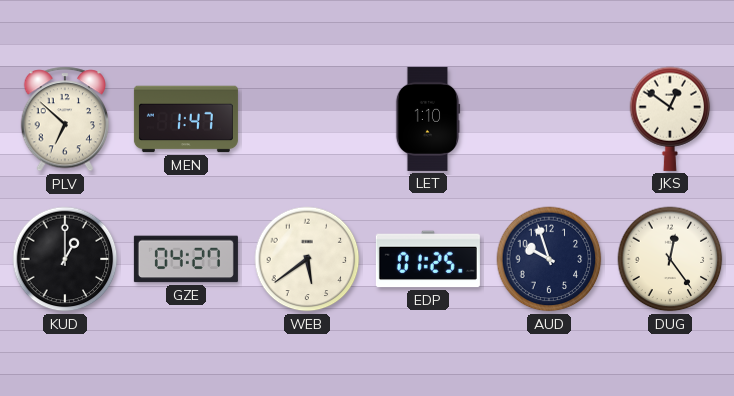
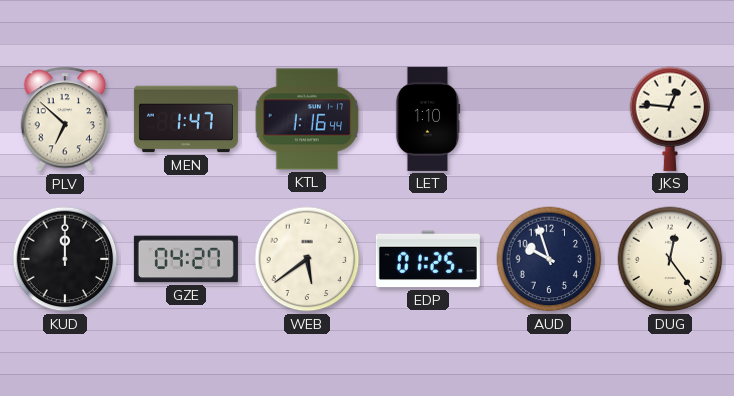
KTL: none -> 1:16 (307, 119)
JKS: 12:51 -> 12:46 (670, 119)
KUD: 1:00 -> 12:00 (65, 259)
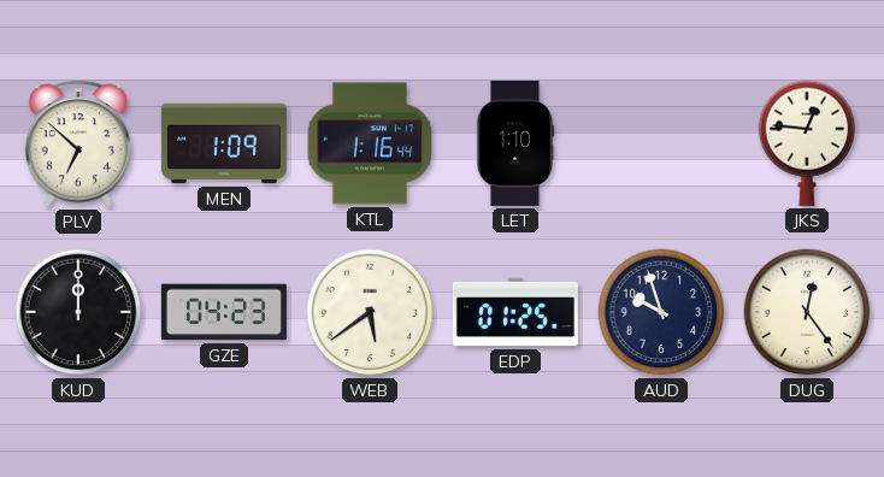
MEN: 1:47 -> 1:09 (224, 143)
GZE: 04:27 -> 04:23 (224, 312)
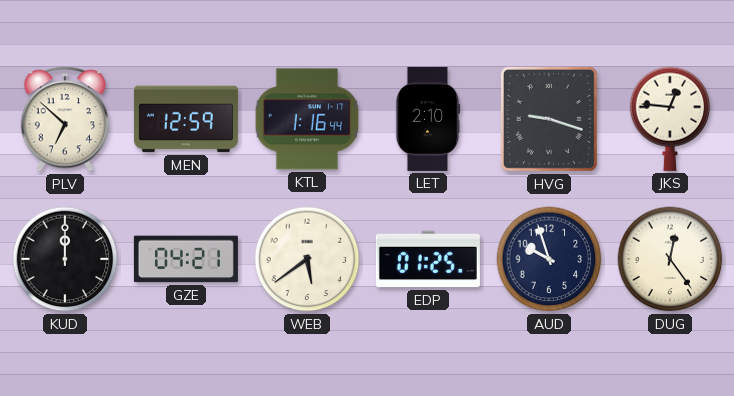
MEN: 1:09 -> 12:59 (186, 119)
LET: 1:10 -> 2:10 (428, 119)
HVG: none -> 9:18 (549, 119)
GZE: 04:23 -> 04:21 (186, 259)
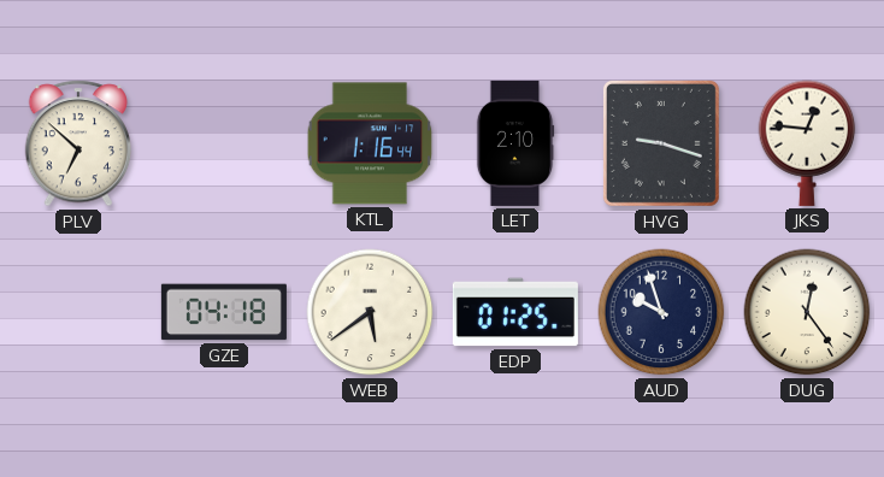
MEN: 12:59 -> none (186, 119)
KUD: 12:00 -> none (65, 259)
GZE: 04:21 -> 04:18 (224, 312)
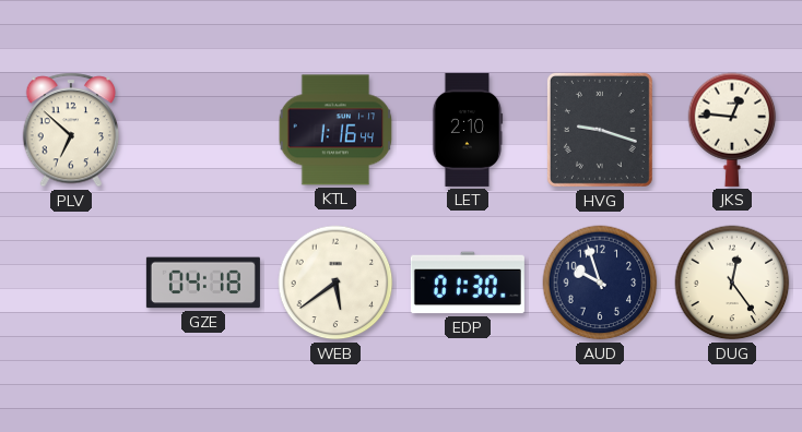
EDP: 01:25 -> 01:30 (468, 283)
